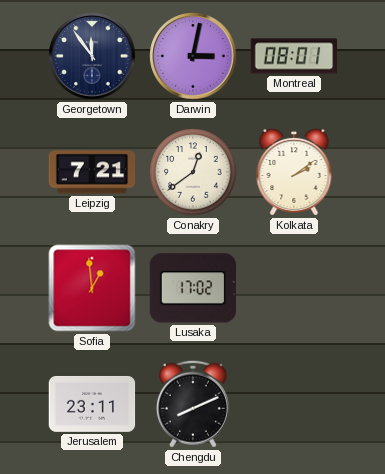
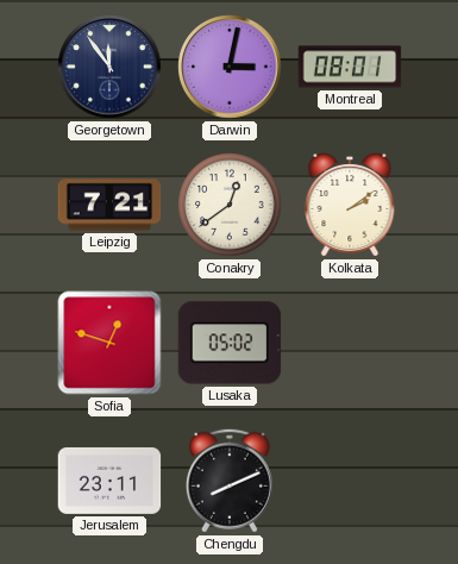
Sofia: 12:59 -> 12:48 (109, 343)
Lusaka: 17:02 -> 05:02 (230, 343)
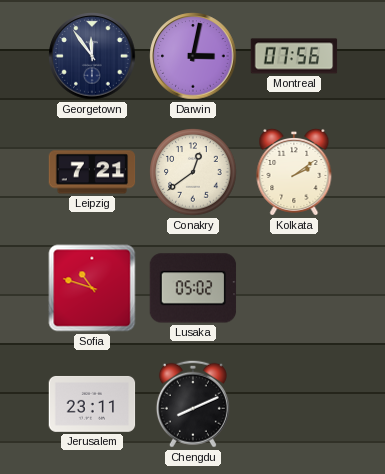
Montreal: 08:01 -> 07:56 (294, 56)
Sofia: 12:48 -> 10:48 (92, 288)
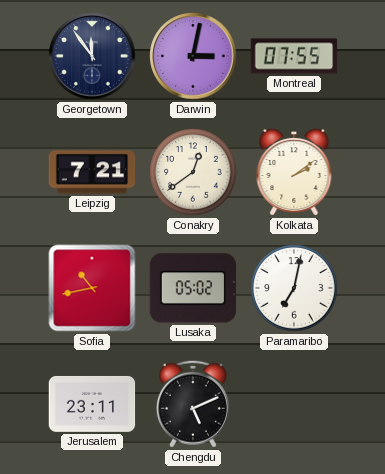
Montreal: 07:56 -> 07:55 (294, 56)
Sofia: 10:48 -> 10:43 (92, 288)
Paramaribo: none -> 7:02 (294, 288)
Chengdu: 8:11 -> 5:11 (193, 404)
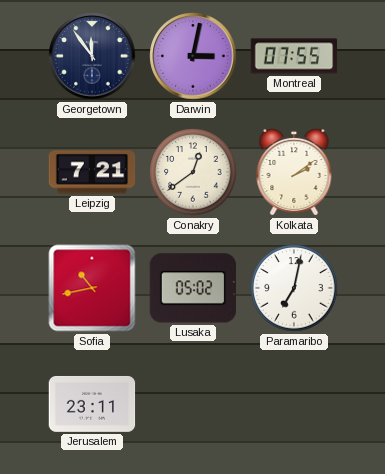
Chengdu: 5:11 -> none (193, 404)
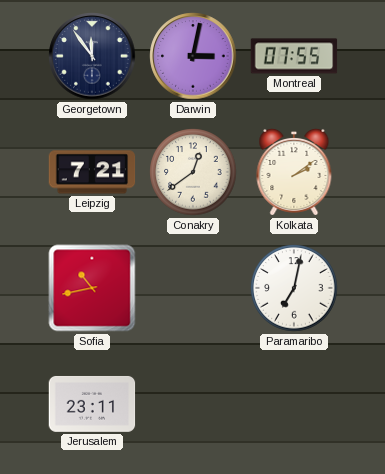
Lusaka: 05:02 -> none (193, 288)
